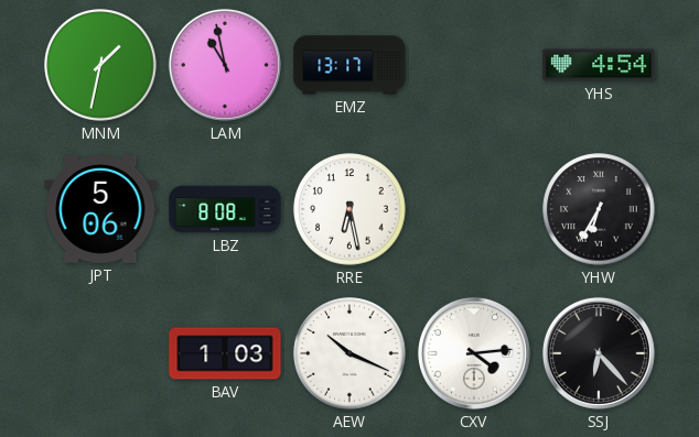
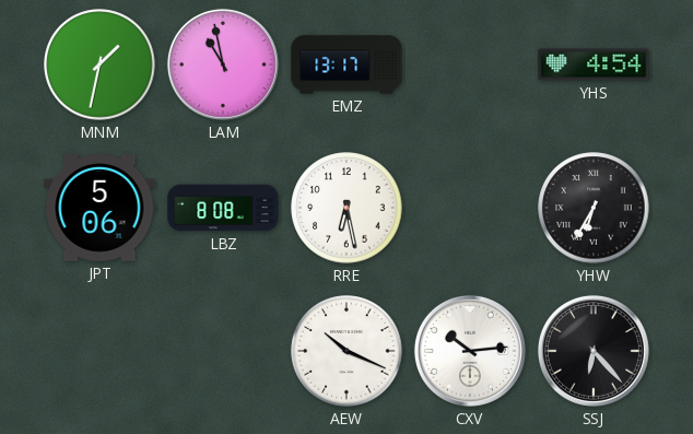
BAV: 1:03 -> none (225, 353)
CXV: 4:14 -> 10:14 (470, 351)
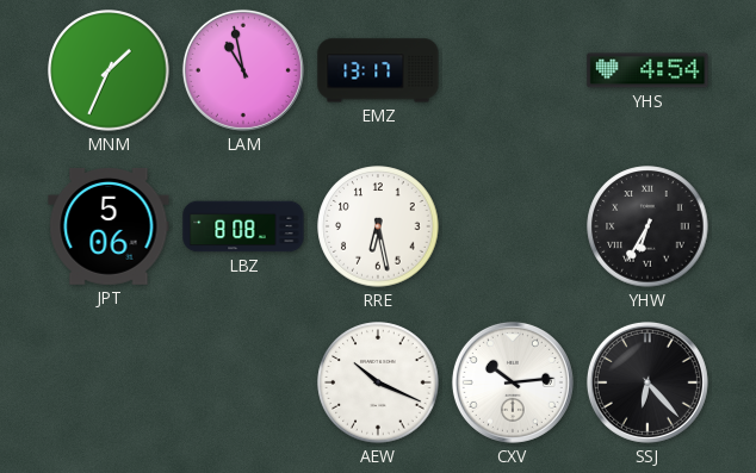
MNM: 1:32 -> 1:34 (109, 70)
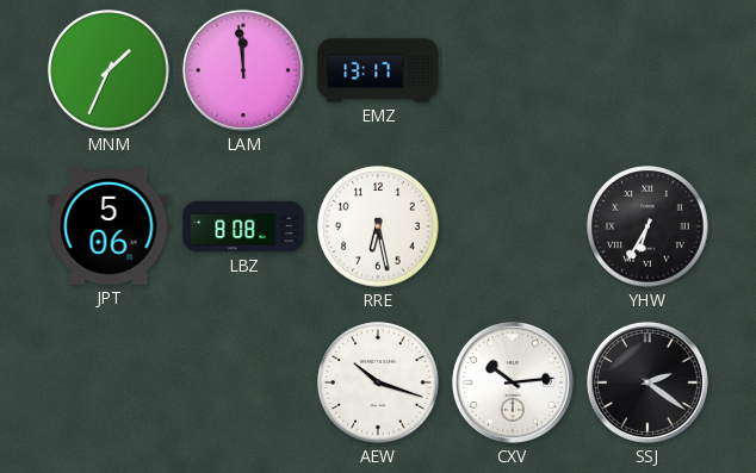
LAM: 10:58 -> 11:59 (243, 70)
YHS: 4:54 -> none (647, 70)
AEW: 10:19 -> 10:18 (378, 382)
SSJ: 6:23 -> 2:21 (647, 382)
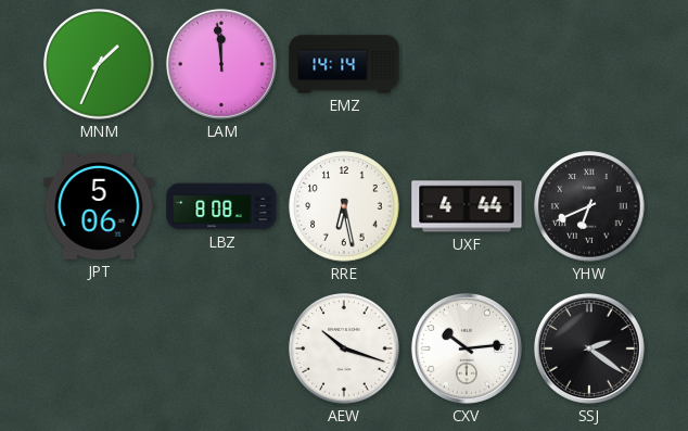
EMZ: 13:17 -> 14:14 (344, 64)
UXF: none -> 4:44 (467, 206)
YHW: 6:35 -> 6:41 (589, 206)
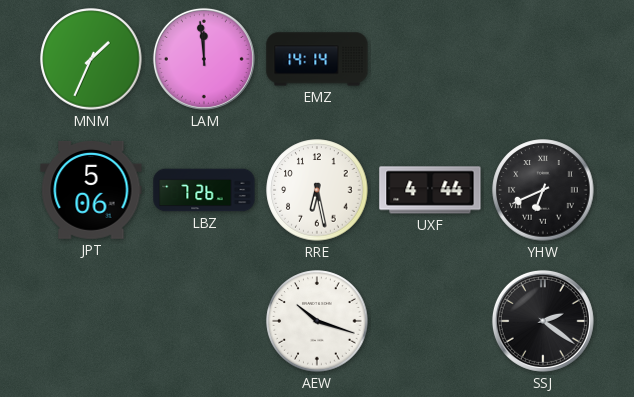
LBZ: 8:08 -> 7:26 (204, 190)
CXV: 10:14 -> none (467, 348)
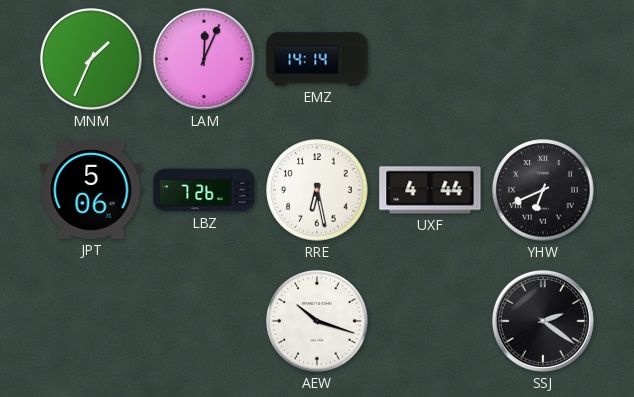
LAM: 11:59 -> 12:04 (204, 59)
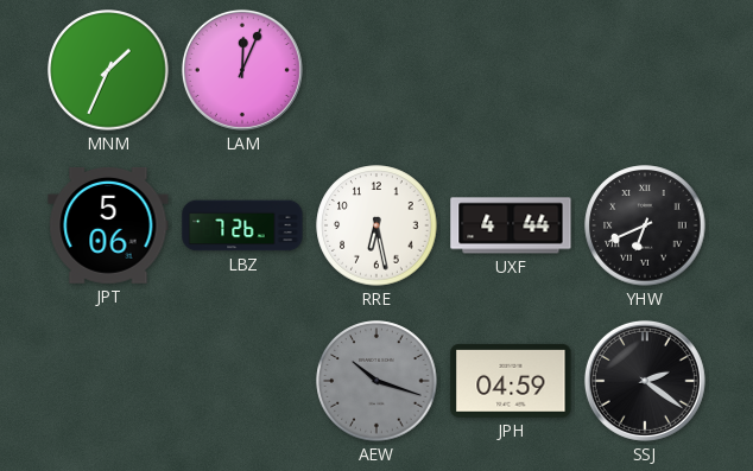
EMZ: 14:14 -> none (317, 59)
AEW dial: white -> grey (376, 381)
JPH: none -> 04:59 (511, 381)
